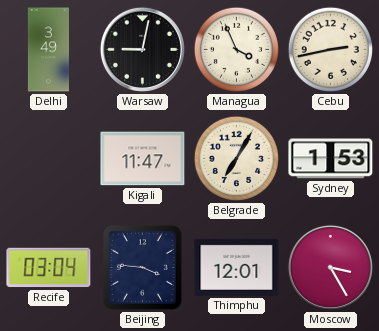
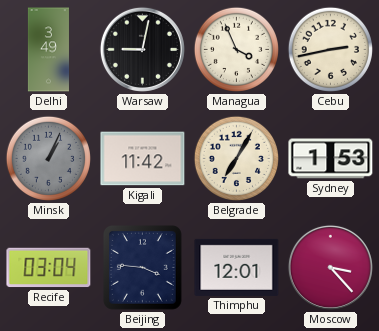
Minsk: none -> 1:04 (48, 158)
Kigali: 11:47 -> 11:42 (143, 159)
Moscow: 3:25 -> 3:23 (330, 267)
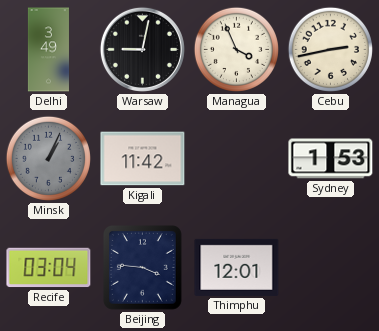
Belgrade: 7:05 -> none (236, 158)
Moscow: 3:23 -> none (330, 267)
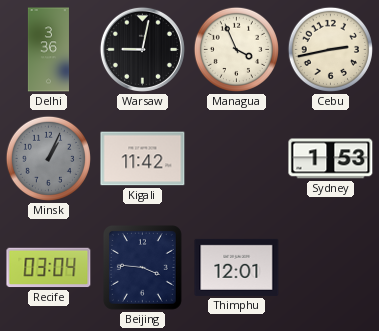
Delhi: 3:49 -> 3:36 (48, 50)
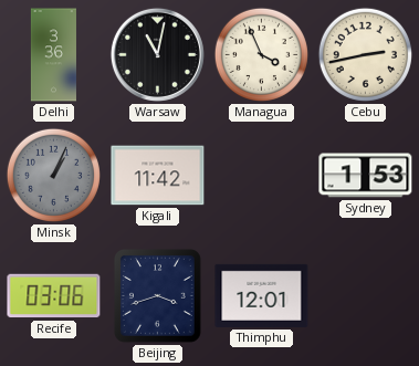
Warsaw: 9:02 -> 11:02 (157, 54)
Recife: 03:04 -> 03:06 (54, 296)
Beijing: 3:46 -> 3:42 (157, 296)
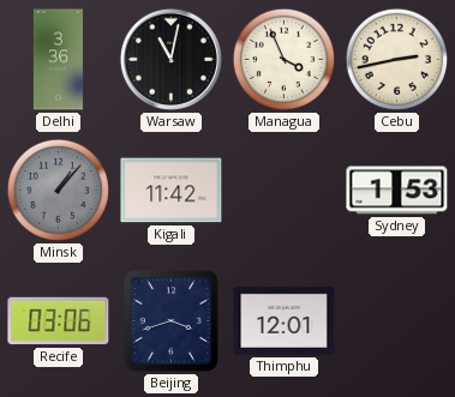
Minsk: 1:04 -> 1:07 (58, 190)
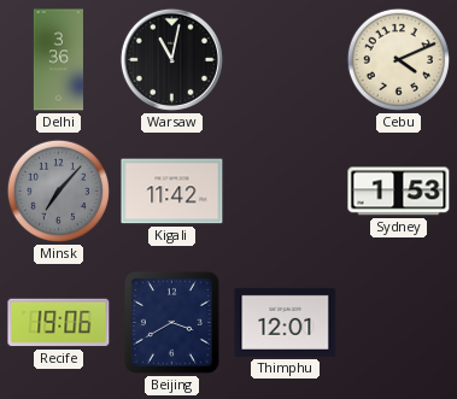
Managua: 3:56 -> none (283, 59)
Cebu: 2:43 -> 4:11 (398, 59)
Minsk: 1:07 -> 7:07 (58, 190)
Recife: 03:06 -> 19:06 (59, 323)
Beijing: 3:42 -> 3:40 (171, 323)
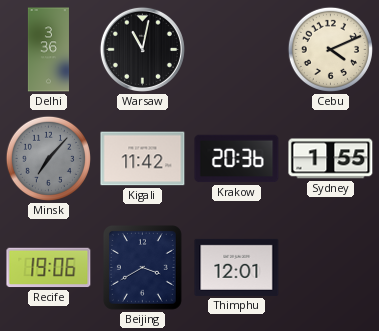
Krakow: none -> 20:36 (237, 159)
Sydney: 1:53 -> 1:55 (331, 159)
